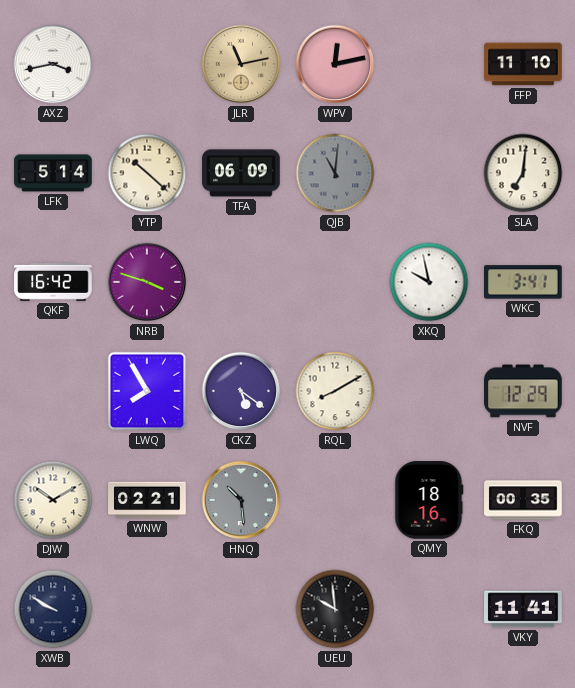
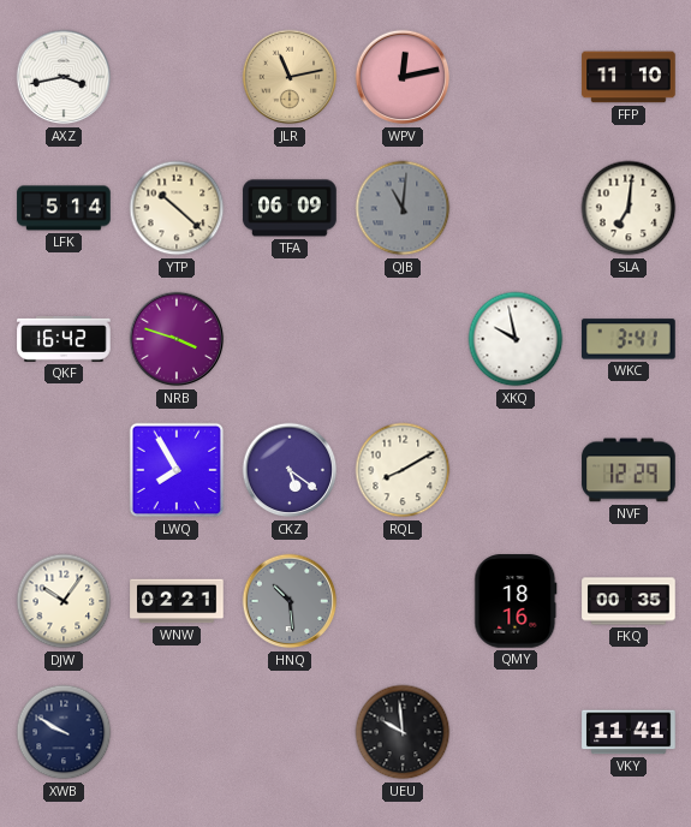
DJW: 10:10 -> 10:06 (64, 601)
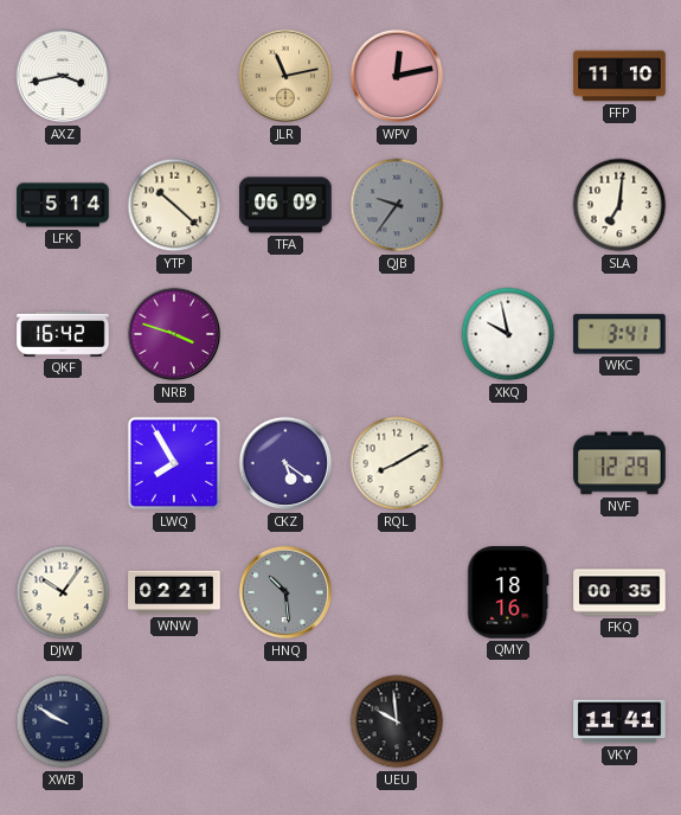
QJB: 11:01 -> 9:36 (397, 205)
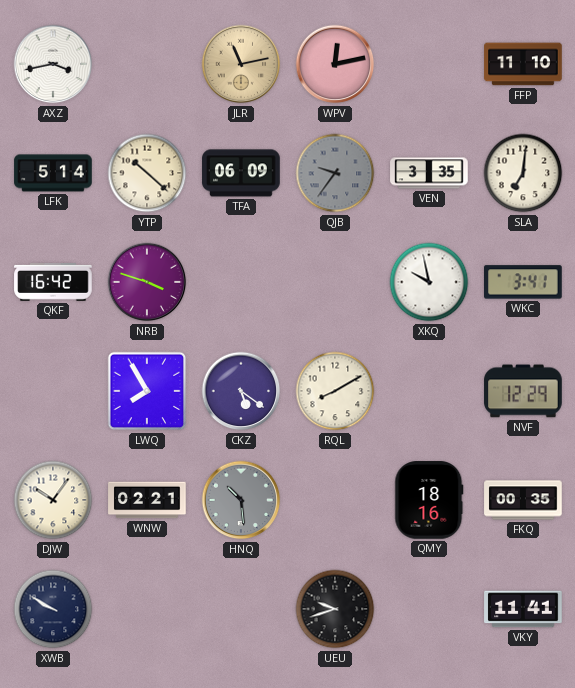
VEN: none -> 3:35 (429, 173)
UEU: 9:59 -> 9:42 (335, 609)
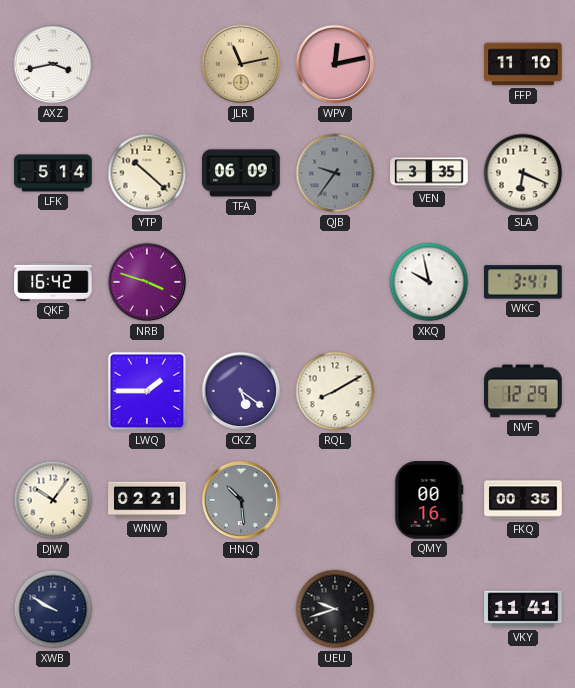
SLA: 7:01 -> 6:19 (523, 173)
LWQ: 7:55 -> 1:45 (147, 391)
QMY: 18:16 -> 00:16 (429, 500)
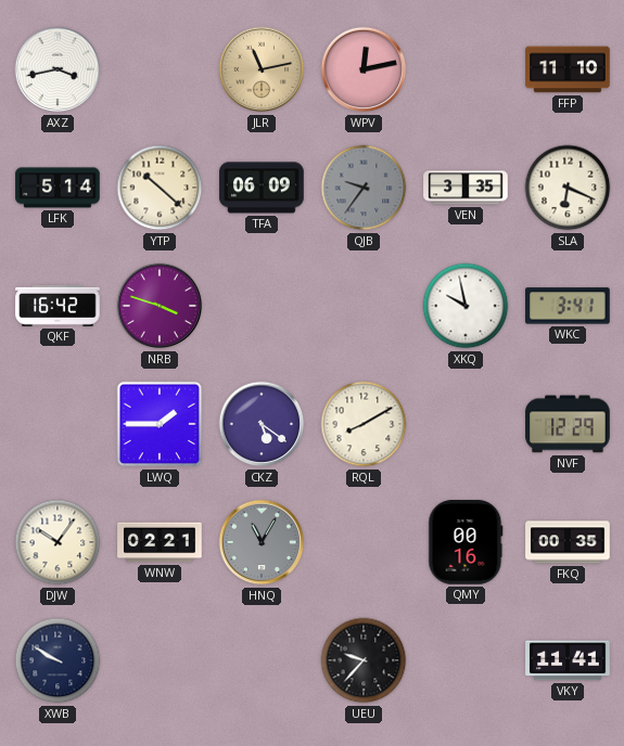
HNQ: 10:29 -> 11:05 (262, 542)
UEU: 9:42 -> 9:37 (364, 660)
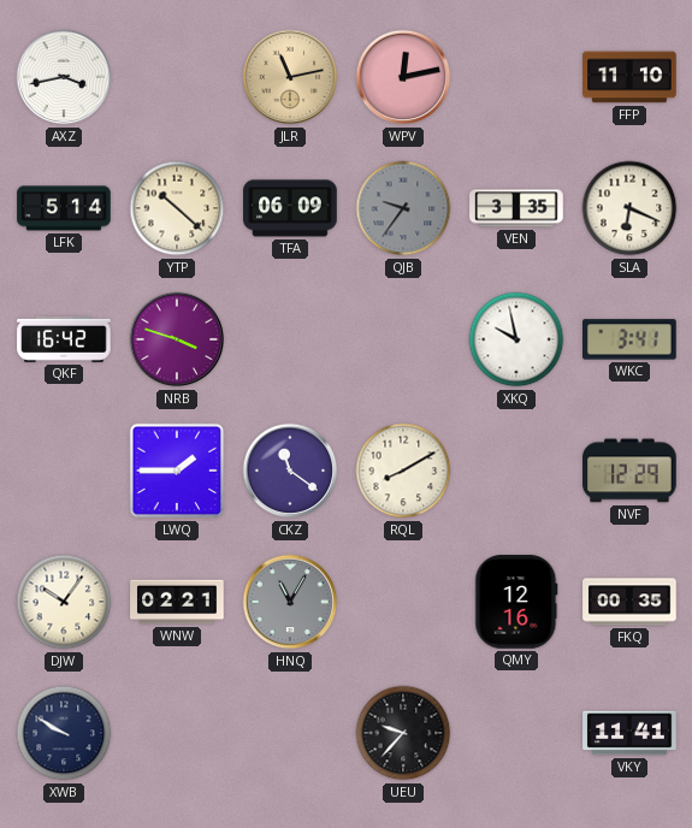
CKZ: 5:21 -> 11:21 (290, 471)
QMY: 00:16 -> 12:16 (516, 602)
